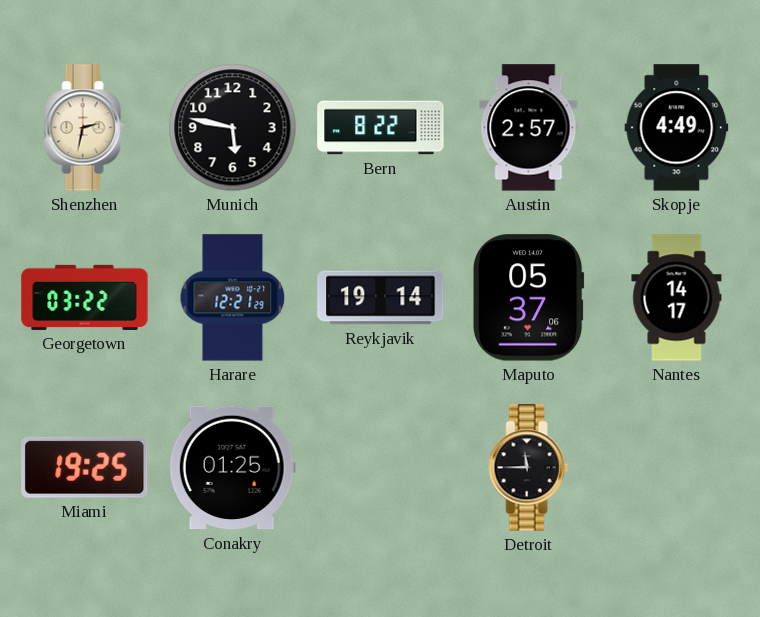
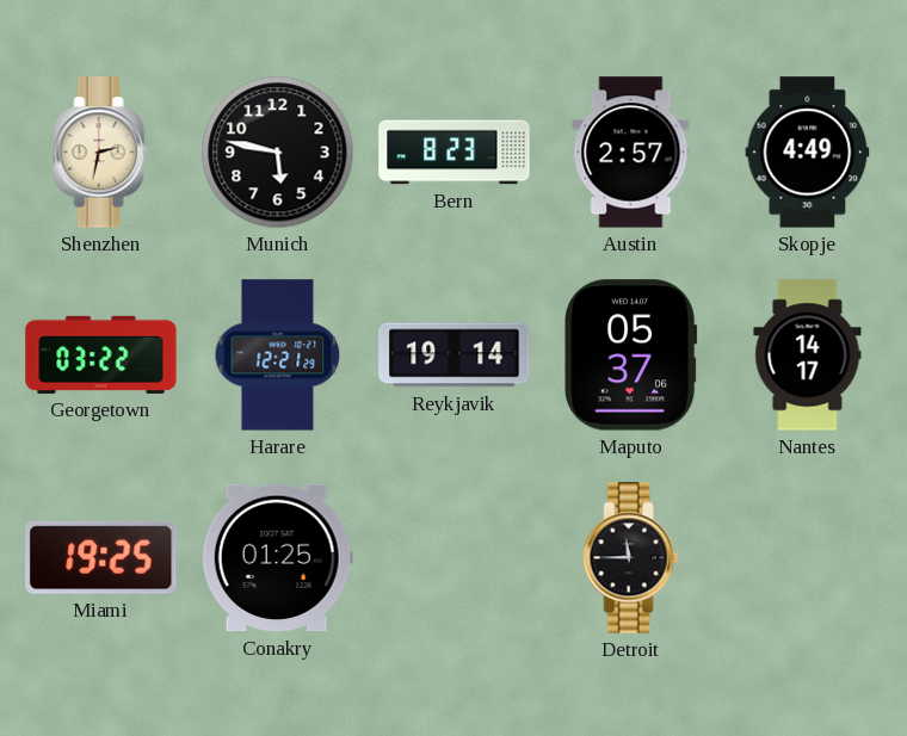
Bern: 8:22 -> 8:23 (455, 153)
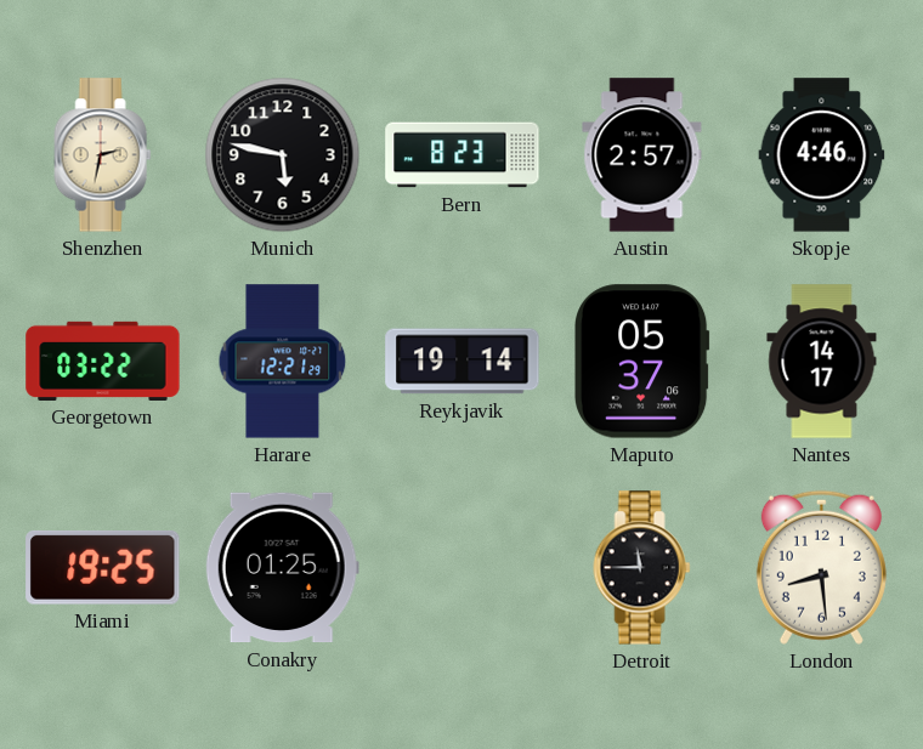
Skopje: 4:49 -> 4:46 (822, 155)
London: none -> 8:29 (821, 567)
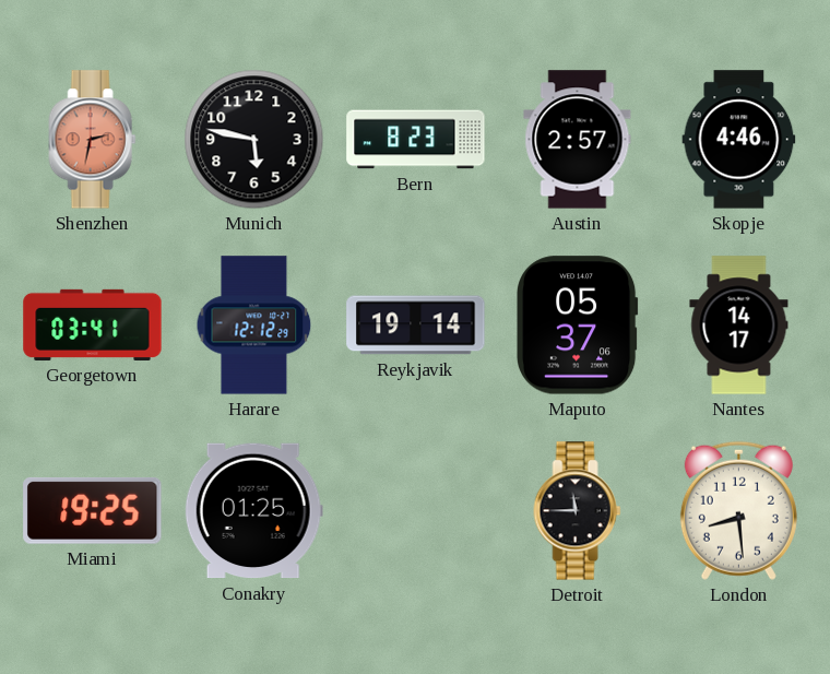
Shenzhen dial: cream -> salmon (93, 140)
Georgetown: 03:22 -> 03:41 (93, 324)
Harare: 12:21 -> 12:12 (254, 326)
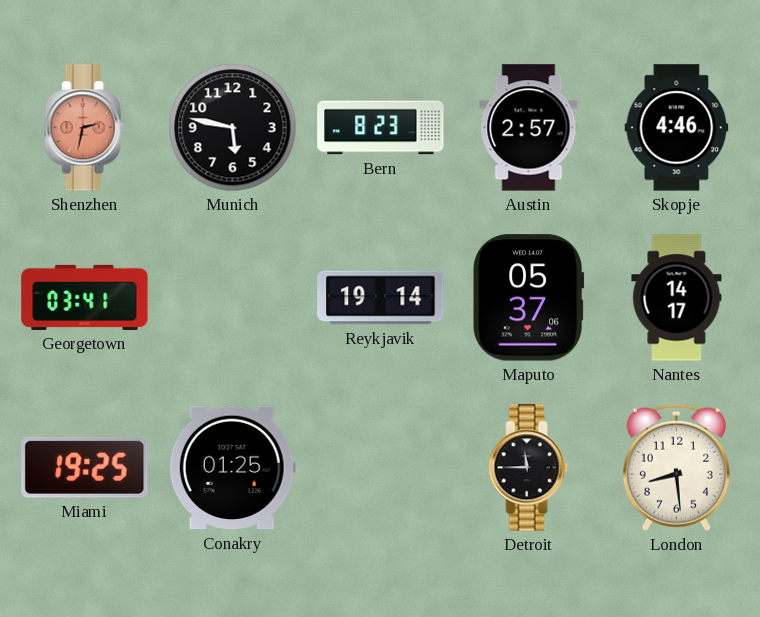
Harare: 12:12 -> none (254, 326)
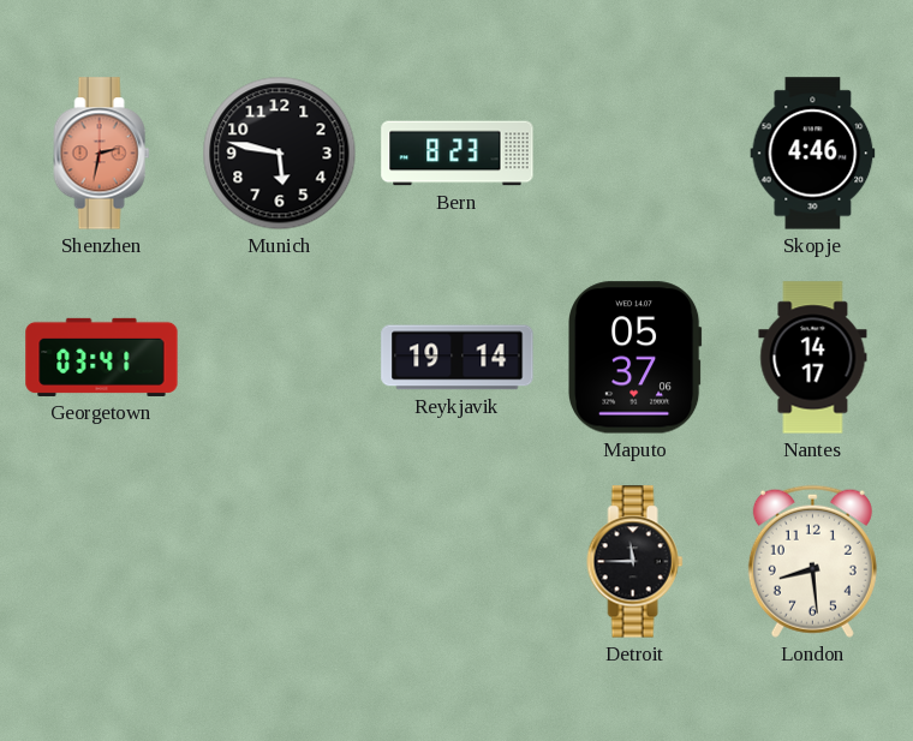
Austin: 2:57 -> none (529, 128)
Miami: 19:25 -> none (85, 467)
Conakry: 01:25 -> none (232, 468)
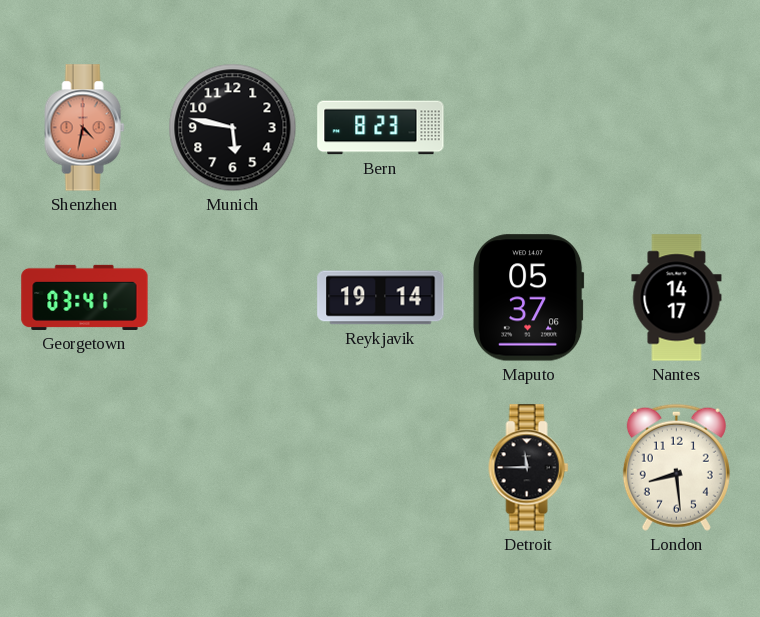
Shenzhen: 2:32 -> 4:32 (85, 128)
Skopje: 4:46 -> none (813, 154)
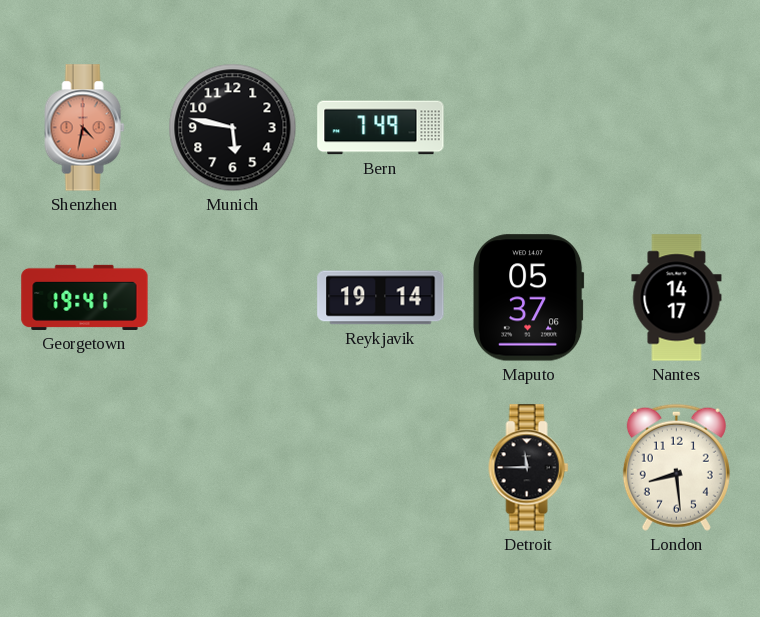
Bern: 8:23 -> 7:49 (381, 128)
Georgetown: 03:41 -> 19:41 (85, 297)
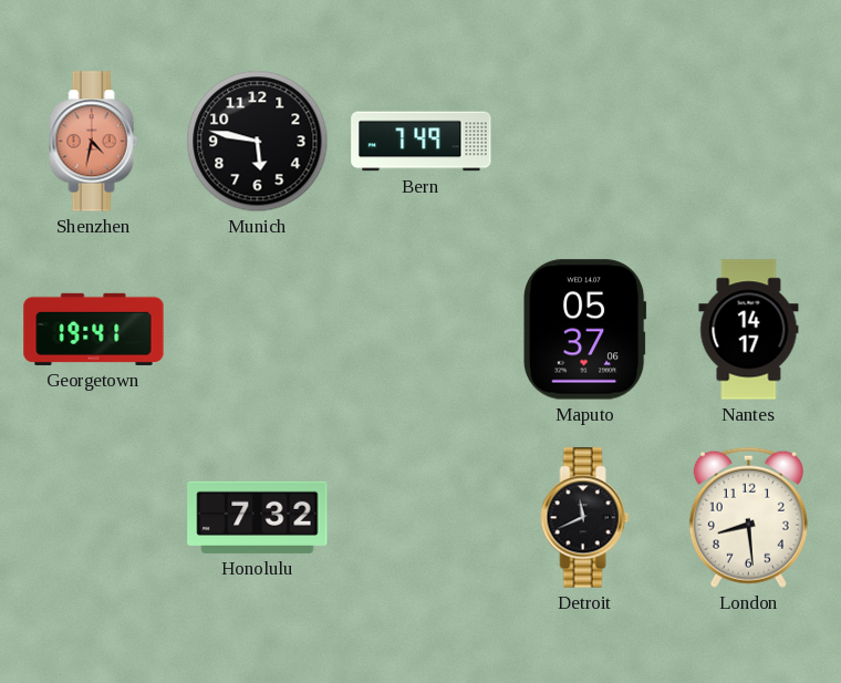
Reykjavik: 19:14 -> none (381, 298)
Honolulu: none -> 7:32 (258, 517)
Detroit: 11:45 -> 11:41 (585, 518)
